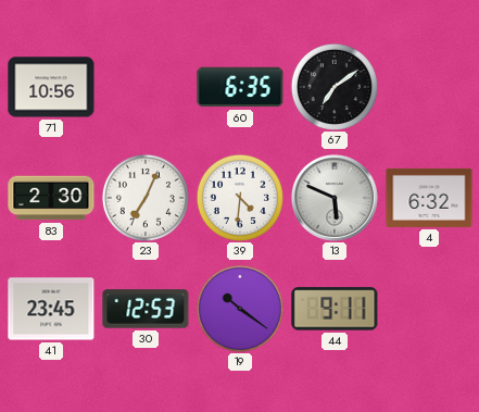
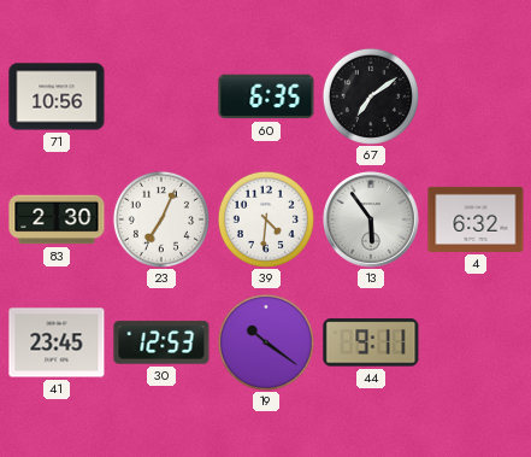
13: 5:49 -> 5:54 (372, 221)
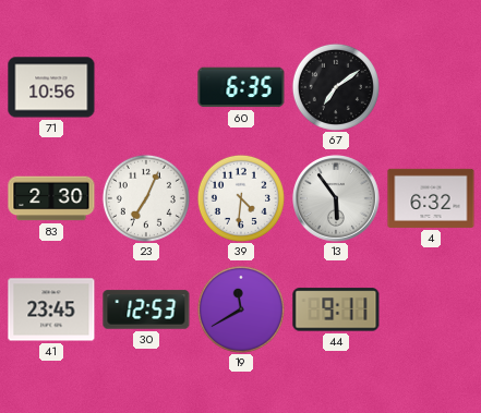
19: 10:21 -> 11:40 (241, 309)
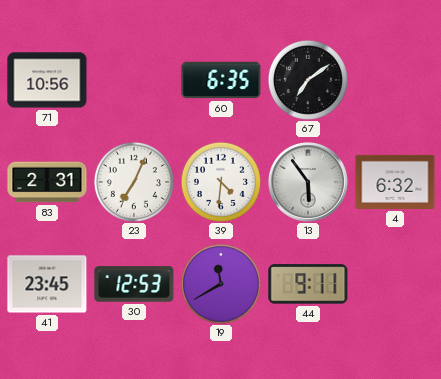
83: 2:30 -> 2:31 (47, 182)
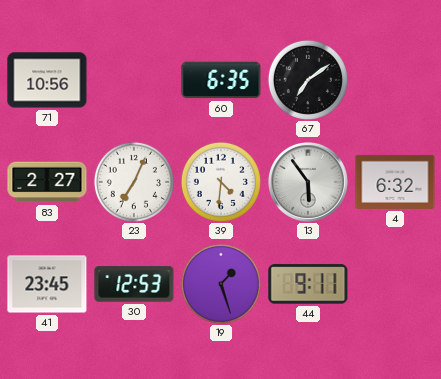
83: 2:31 -> 2:27 (47, 182)
19: 11:40 -> 1:27 (221, 284)
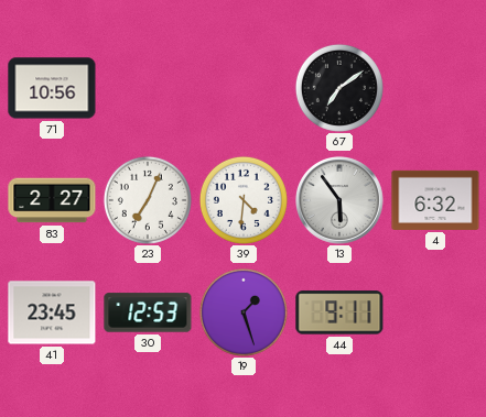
60: 6:35 -> none (221, 80)
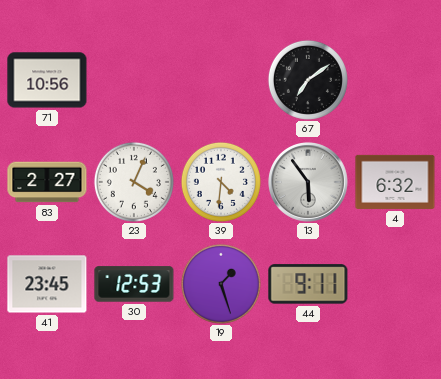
23: 7:04 -> 4:04 (134, 182)
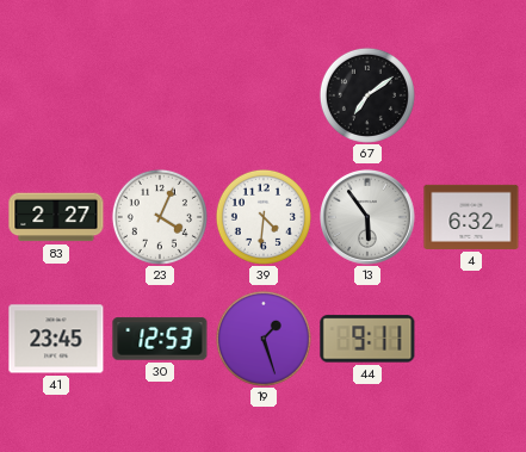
71: 10:56 -> none (47, 80)
